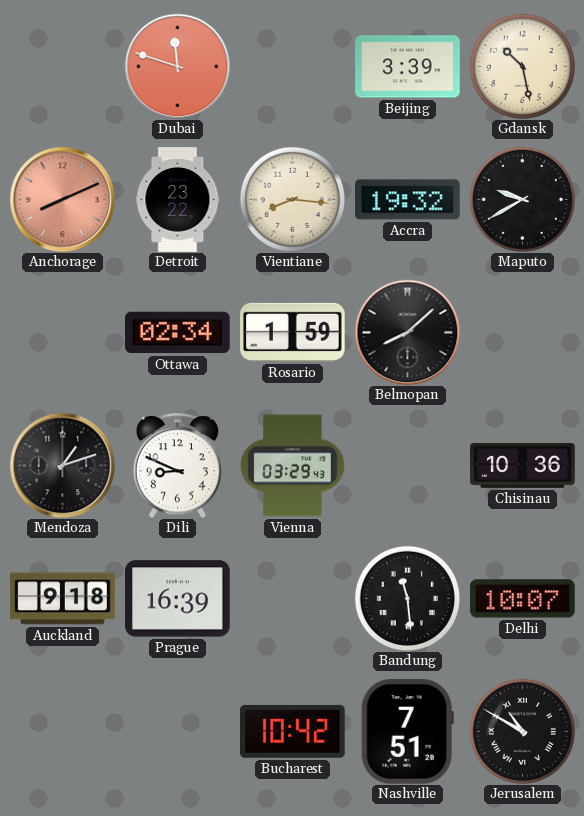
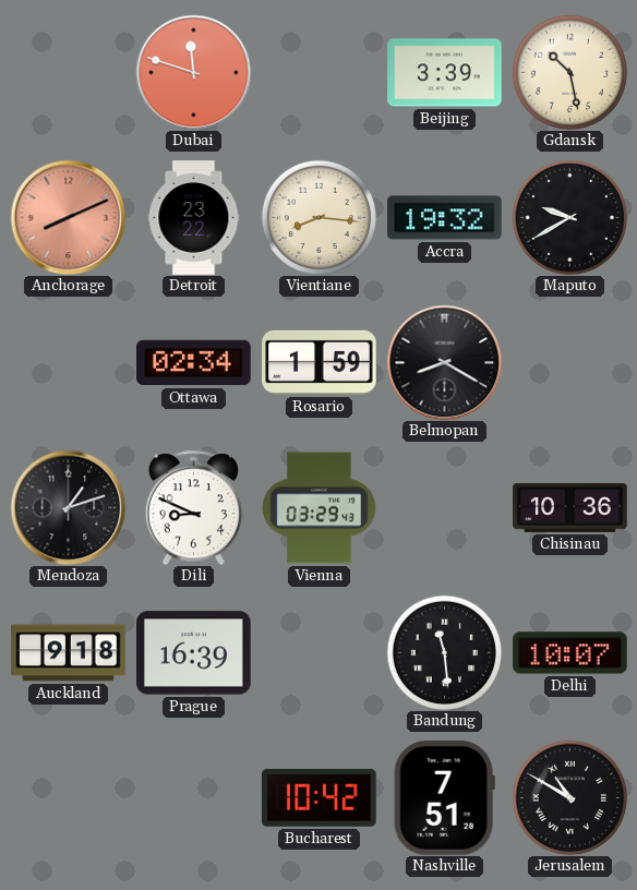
Belmopan: 8:08 -> 8:20 (444, 362)
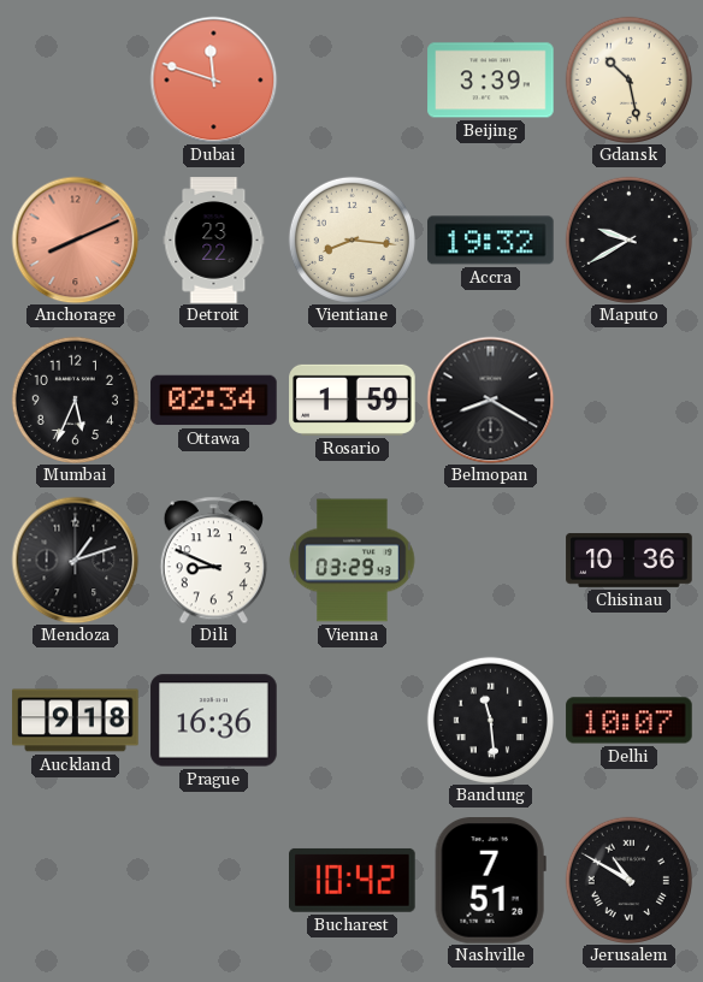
Mumbai: none -> 5:34 (75, 400)
Prague: 16:39 -> 16:36 (214, 721)
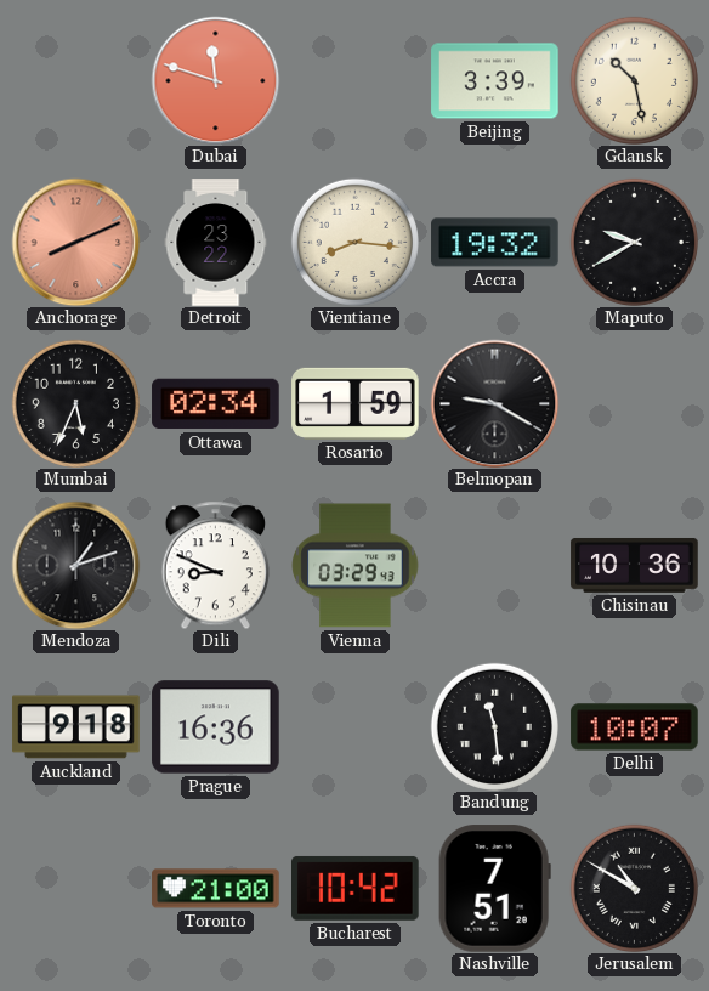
Belmopan: 8:20 -> 9:20 (494, 403)
Toronto: none -> 21:00 (216, 889)
